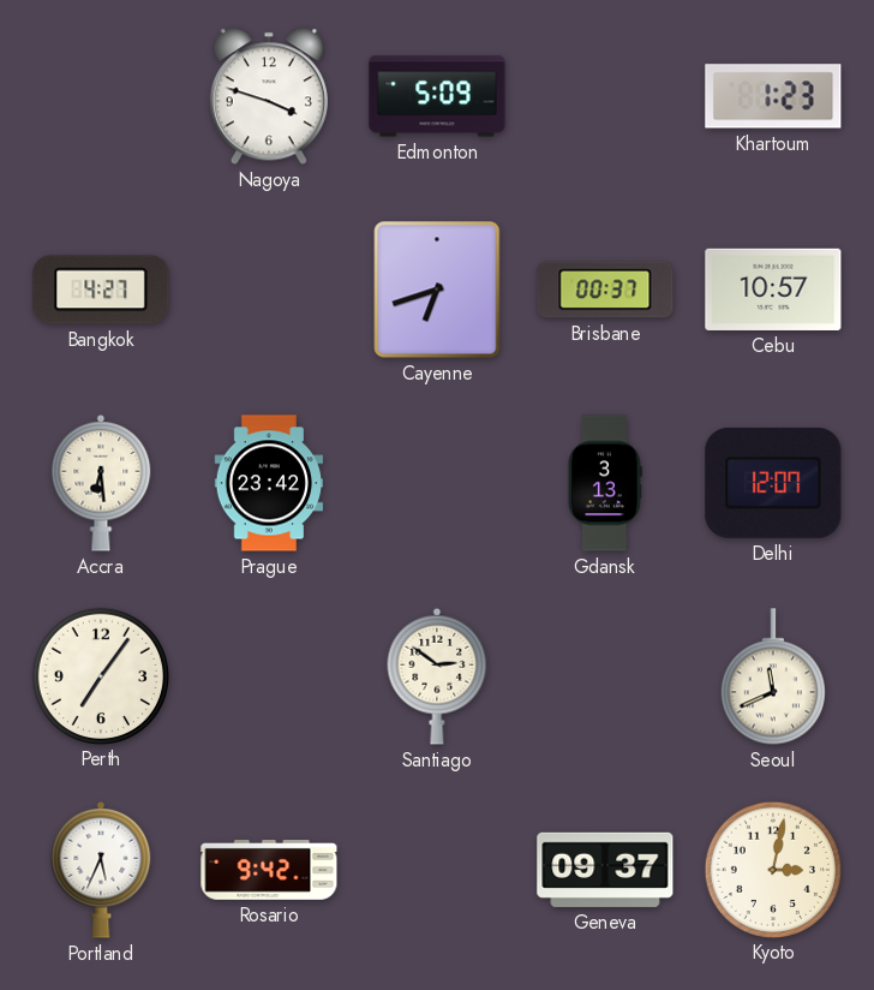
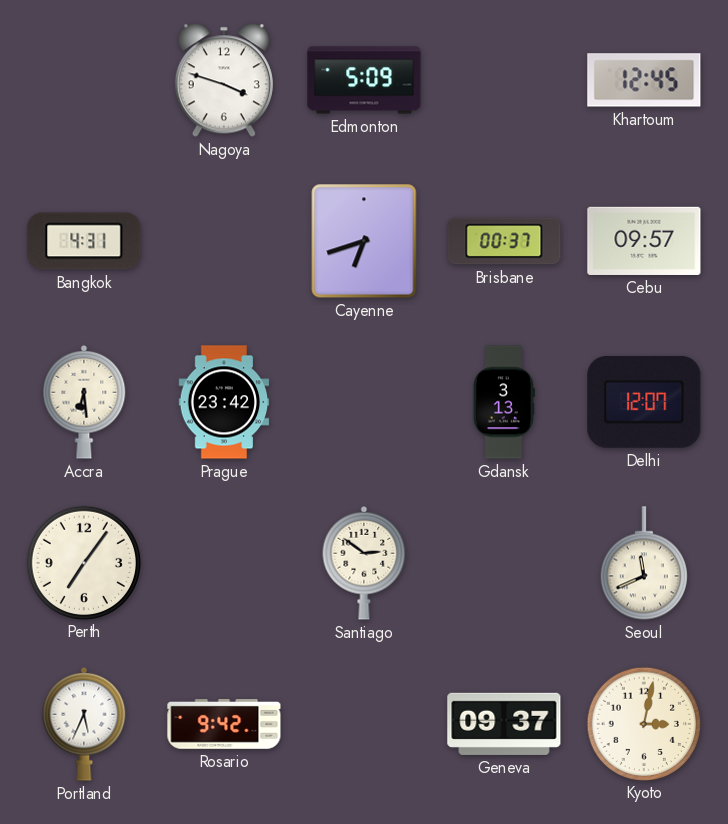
Khartoum: 1:23 -> 12:45 (644, 80)
Bangkok: 4:27 -> 4:31 (84, 241)
Cebu: 10:57 -> 09:57 (644, 241)
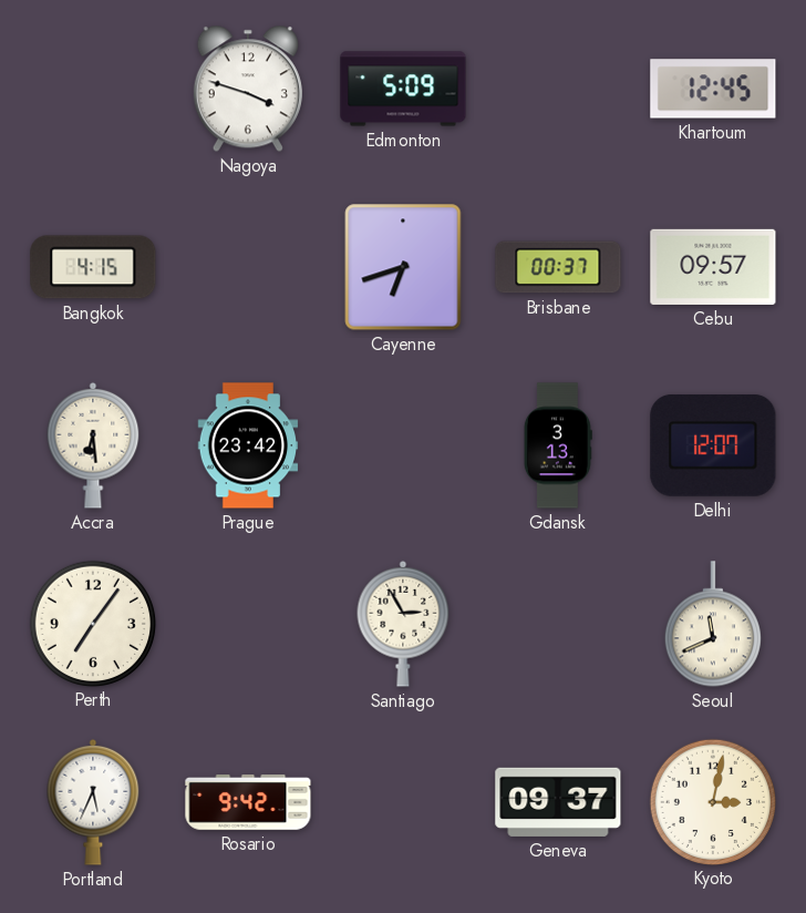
Bangkok: 4:31 -> 4:15 (93, 267)
Santiago: 2:51 -> 2:55 (403, 624)
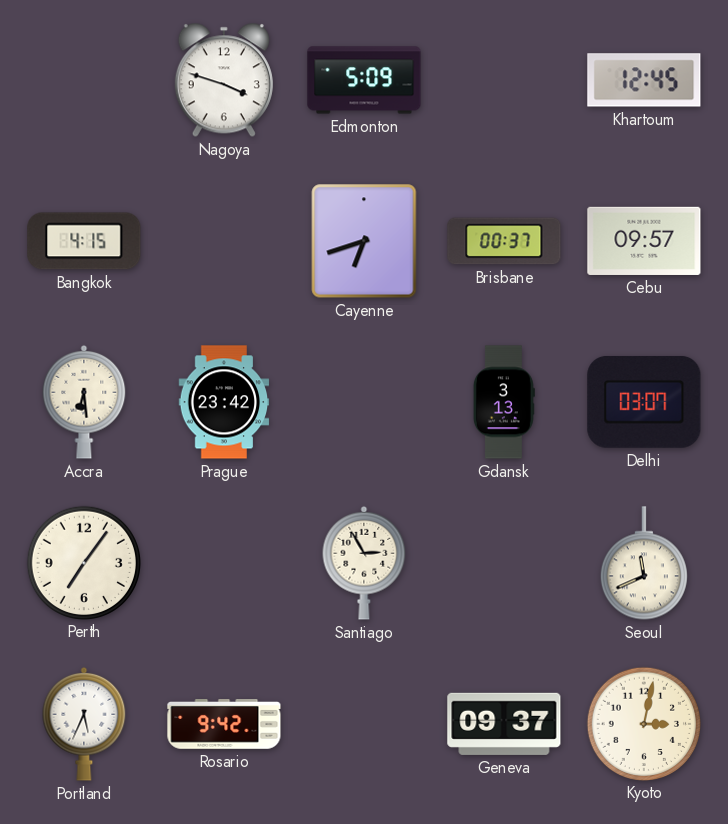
Delhi: 12:07 -> 03:07 (644, 402)
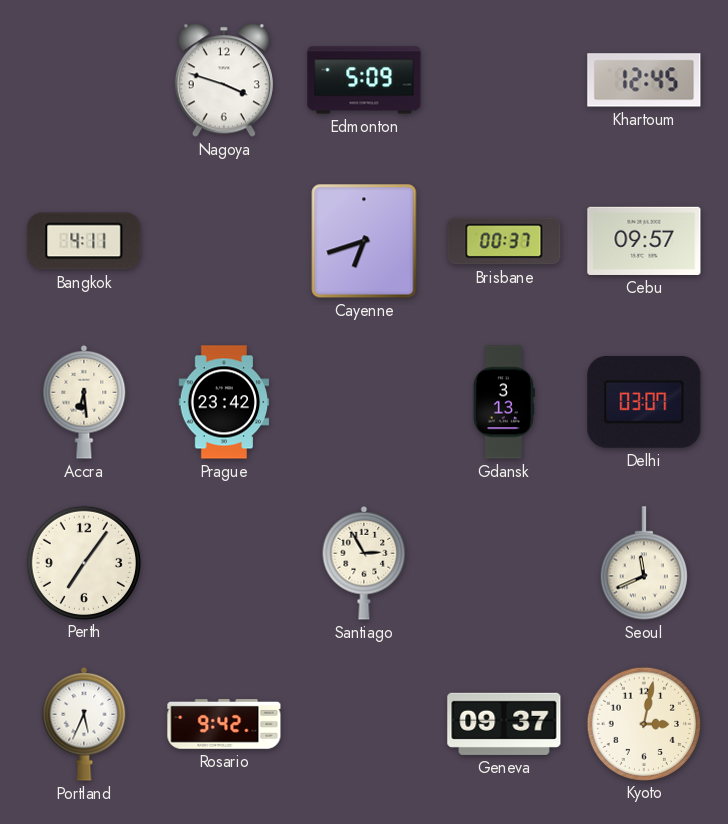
Bangkok: 4:15 -> 4:11 (84, 241)
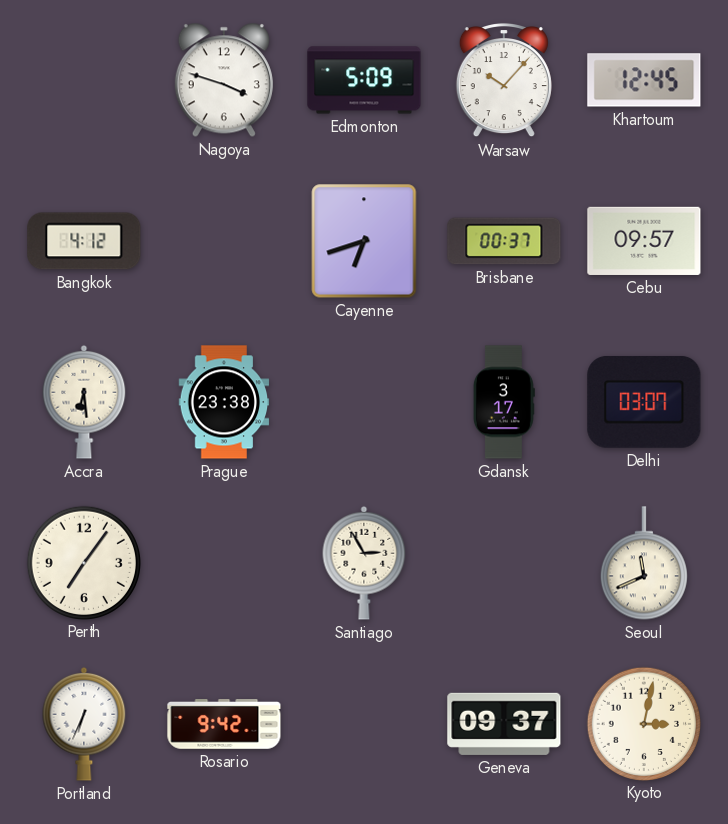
Warsaw: none -> 10:07 (504, 80)
Bangkok: 4:11 -> 4:12 (84, 241)
Prague: 23:42 -> 23:38 (224, 402)
Gdansk: 3:13 -> 3:17 (504, 402)
Portland: 5:34 -> 6:34 (84, 724)
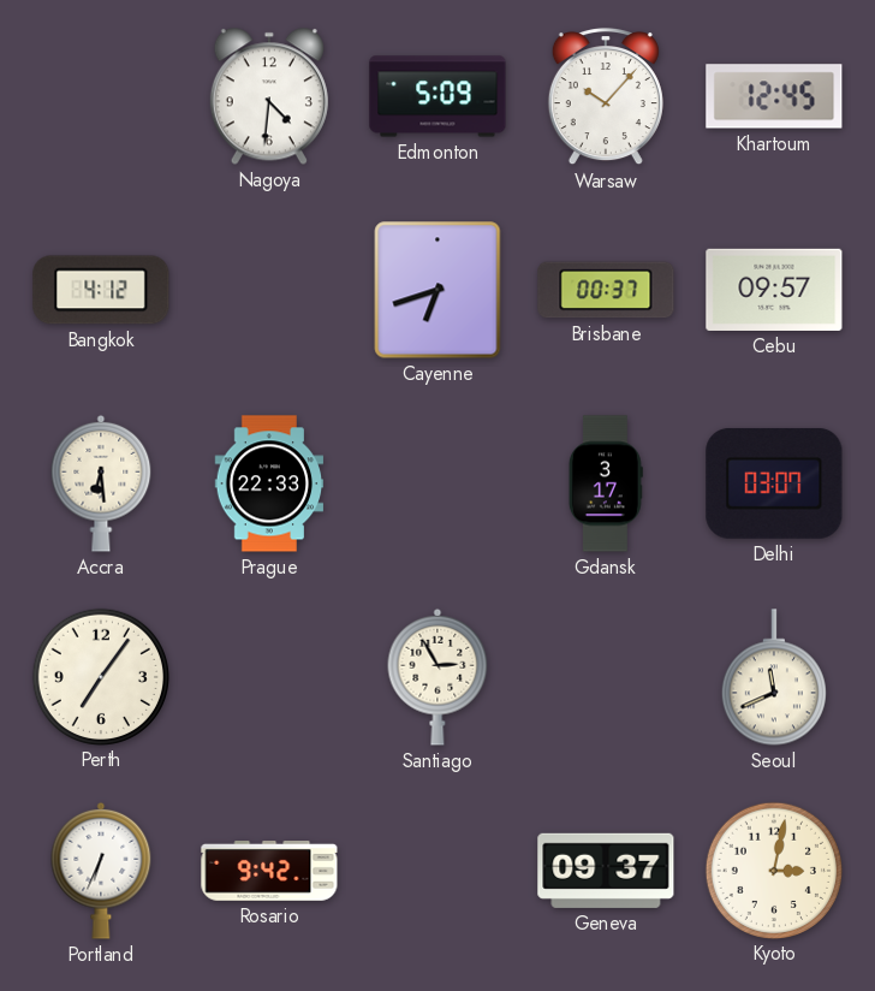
Nagoya: 3:48 -> 4:31 (269, 96)
Prague: 23:38 -> 22:33 (269, 483)
